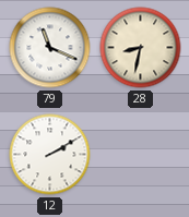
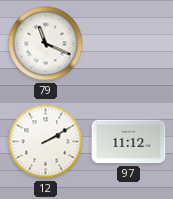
28: 8:32 -> none (141, 48)
97: none -> 11:12 (129, 142)
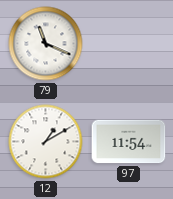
12: 2:10 -> 1:10 (46, 142)
97: 11:12 -> 11:54 (129, 142)
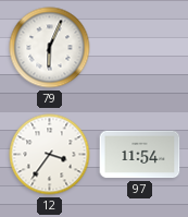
79: 11:19 -> 6:04 (50, 48)
12: 1:10 -> 3:36 (50, 155)
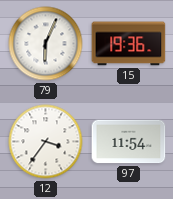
15: none -> 19:36 (129, 44)
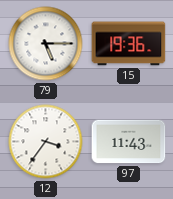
79: 6:04 -> 5:15 (46, 44)
97: 11:54 -> 11:43 (129, 142)
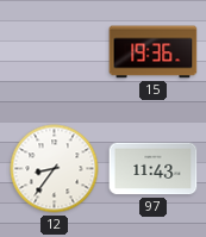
79: 5:15 -> none (46, 44)
12: 3:36 -> 8:36 (55, 169)
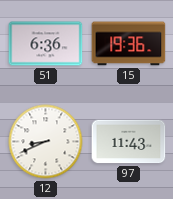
51: none -> 6:36 (46, 44)
12: 8:36 -> 8:41 (46, 142)
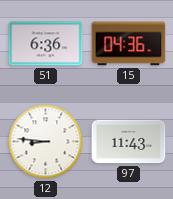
15: 19:36 -> 04:36 (129, 44)
12: 8:41 -> 8:46 (46, 142)
